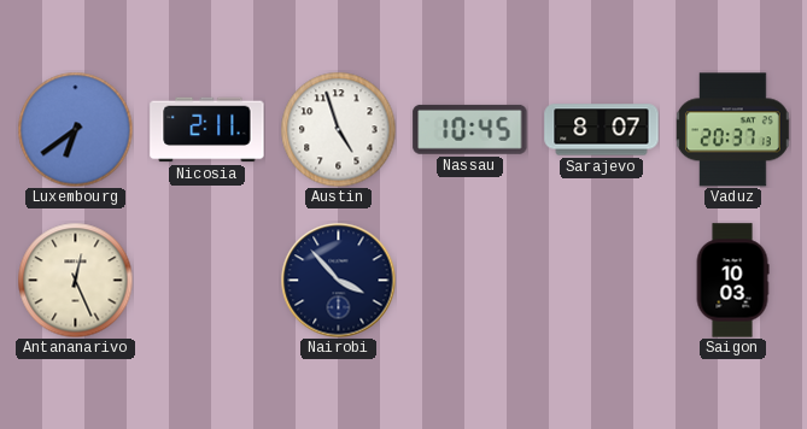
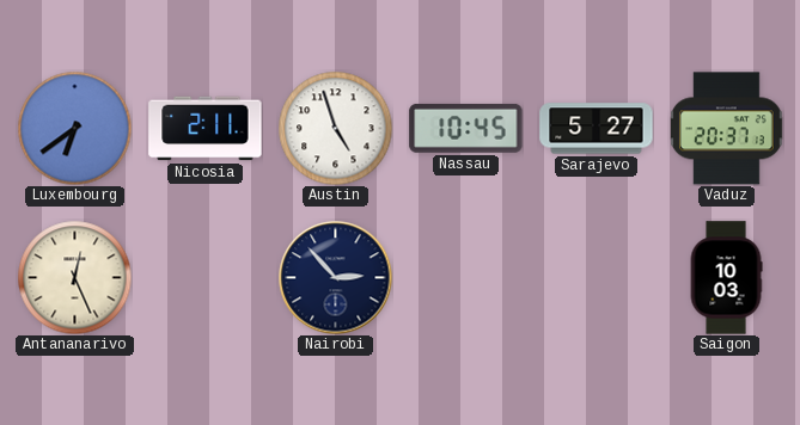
Sarajevo: 8:07 -> 5:27 (597, 129)
Nairobi: 3:53 -> 2:53 (335, 277)
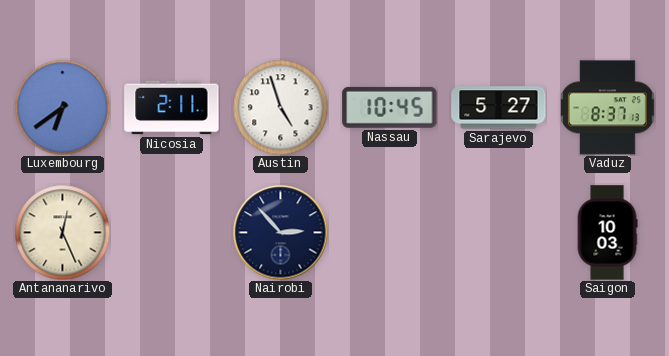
Vaduz: 20:37 -> 8:37 (608, 108)
